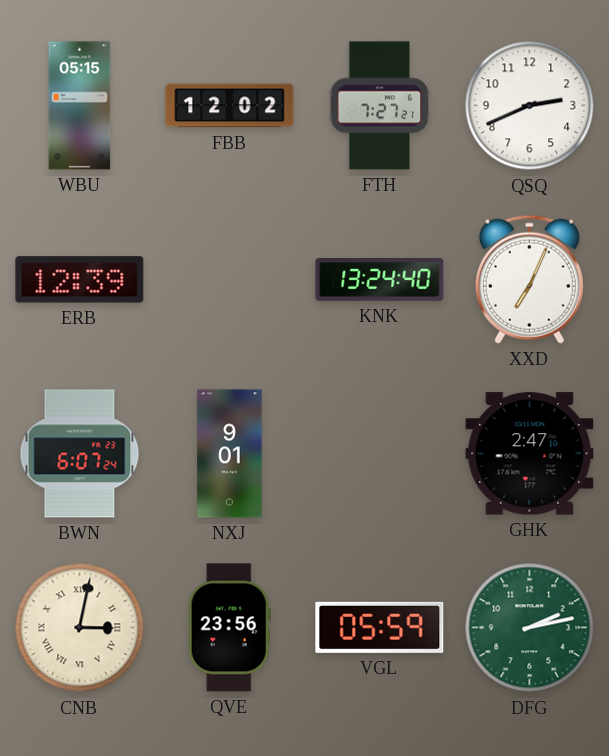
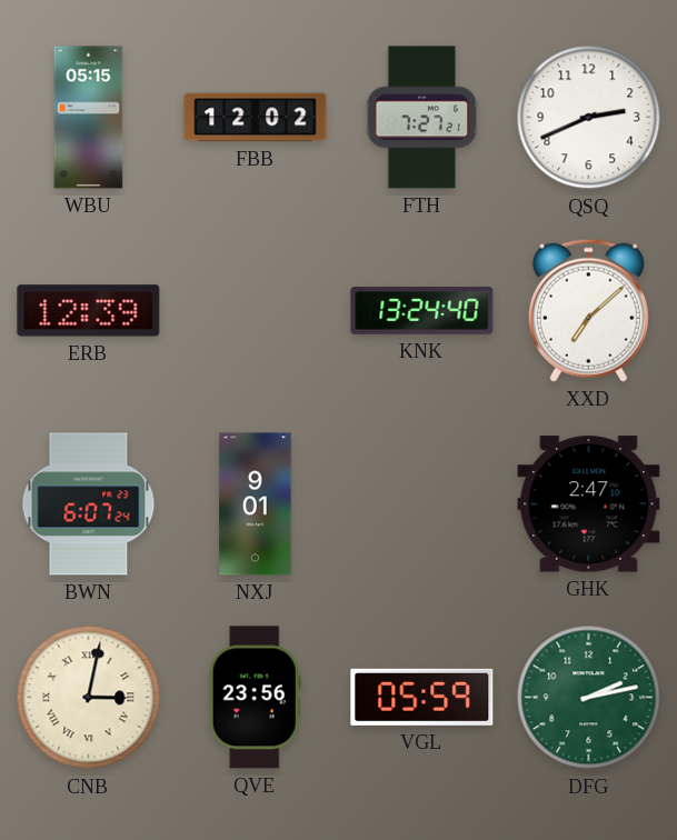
XXD: 7:04 -> 7:08 (588, 310)
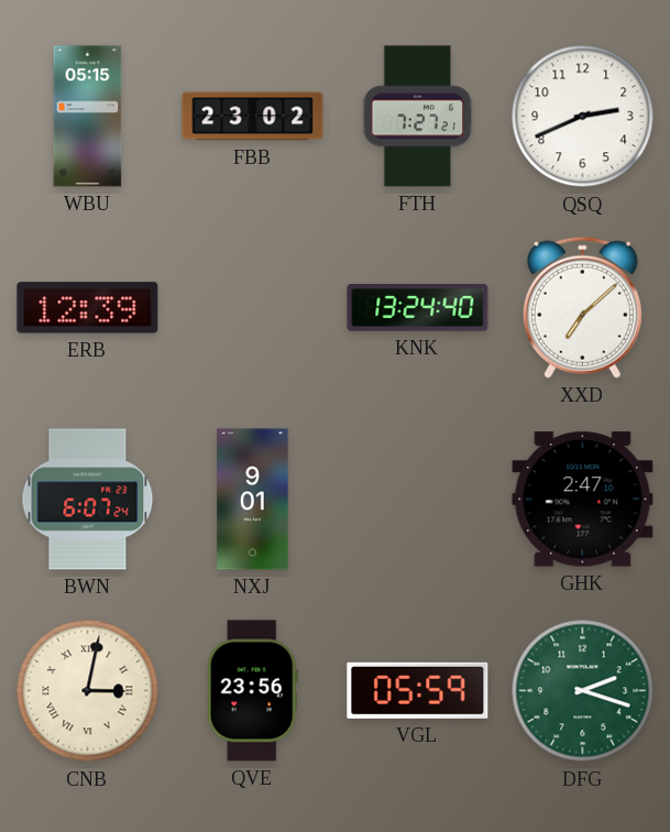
FBB: 12:02 -> 23:02 (253, 117)
DFG: 2:13 -> 2:18 (583, 691)
